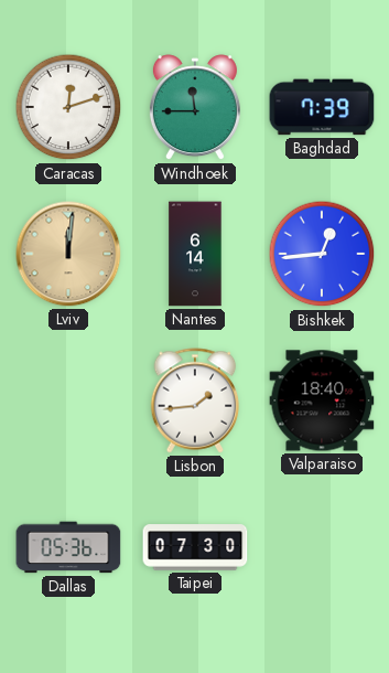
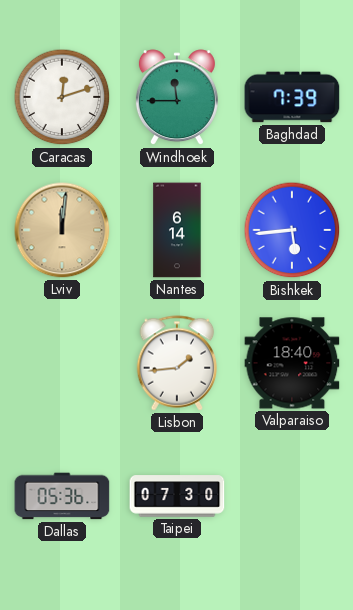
Bishkek: 12:44 -> 5:44 (292, 230)
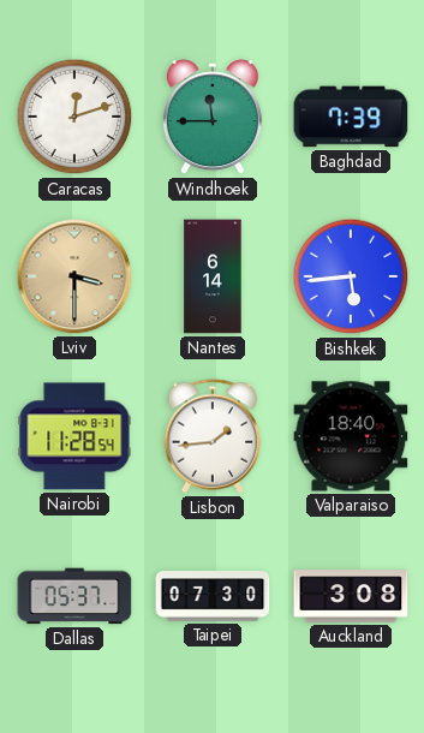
Lviv: 12:01 -> 3:30 (74, 276)
Nairobi: none -> 11:28 (74, 436)
Dallas: 05:36 -> 05:37 (74, 596)
Auckland: none -> 3:08 (351, 596)
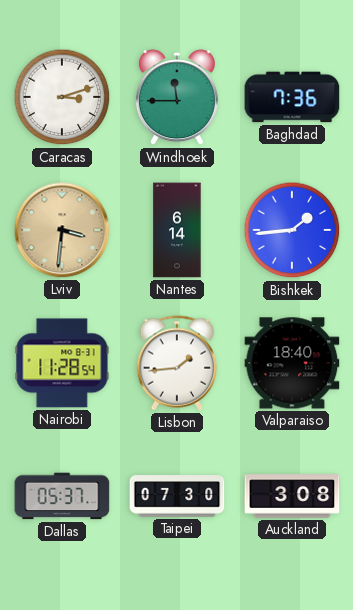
Caracas: 12:12 -> 3:12 (62, 97)
Baghdad: 7:39 -> 7:36 (292, 97)
Lviv: 3:30 -> 3:31 (62, 230)
Bishkek: 5:44 -> 1:44 (292, 230)
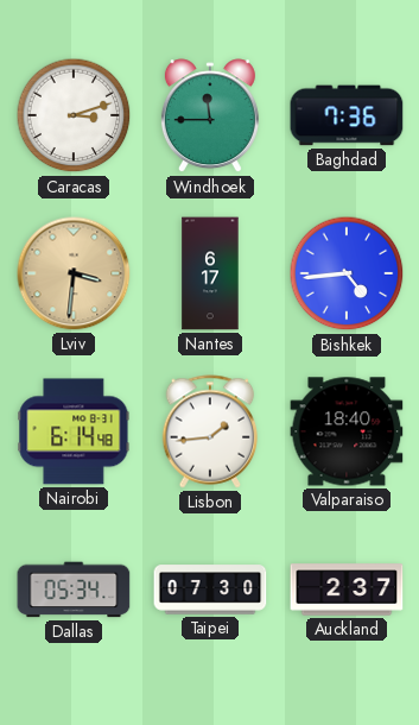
Nantes: 6:14 -> 6:17 (210, 273)
Bishkek: 1:44 -> 4:44 (347, 273)
Nairobi: 11:28 -> 6:14 (74, 431)
Dallas: 05:37 -> 05:34 (74, 590)
Auckland: 3:08 -> 2:37 (347, 590)
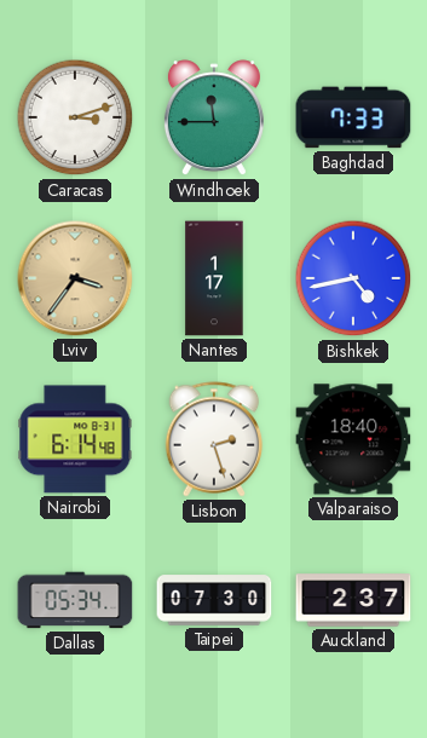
Baghdad: 7:36 -> 7:33 (353, 117)
Lviv: 3:31 -> 3:36 (75, 278)
Nantes: 6:17 -> 1:17 (214, 278)
Bishkek: 4:44 -> 4:43 (353, 278)
Lisbon: 1:44 -> 2:27 (214, 439)
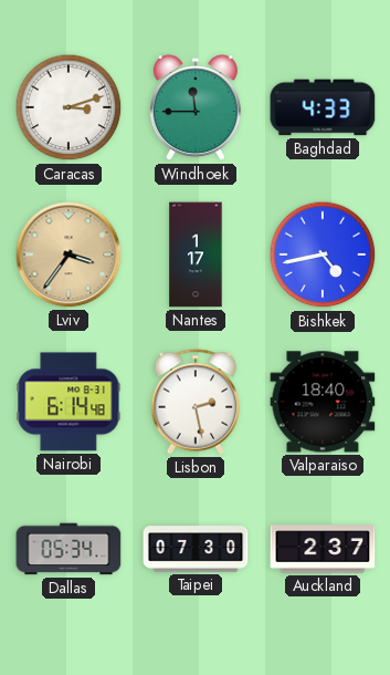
Baghdad: 7:33 -> 4:33 (323, 107)
Lisbon: 2:27 -> 2:28 (196, 402)
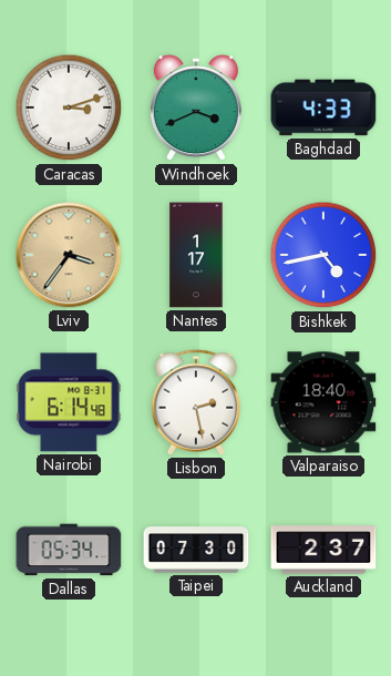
Windhoek: 11:45 -> 3:41 (196, 109)
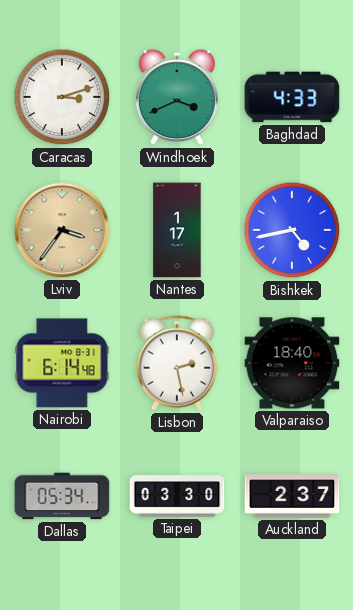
Taipei: 07:30 -> 03:30 (177, 496)
